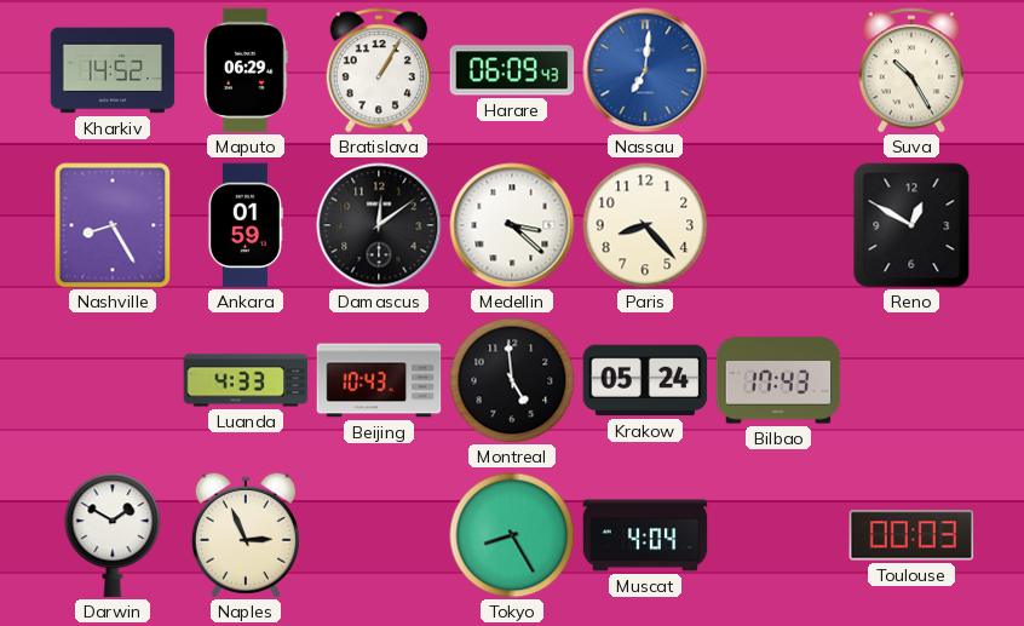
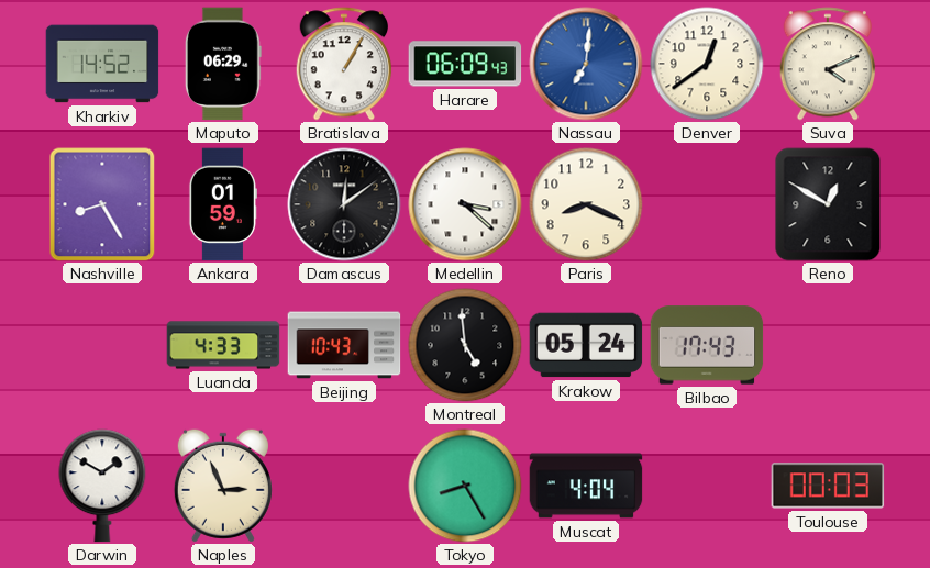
Denver: none -> 12:39 (707, 64)
Suva: 10:25 -> 4:11 (827, 64)
Paris: 8:23 -> 8:19 (586, 204)
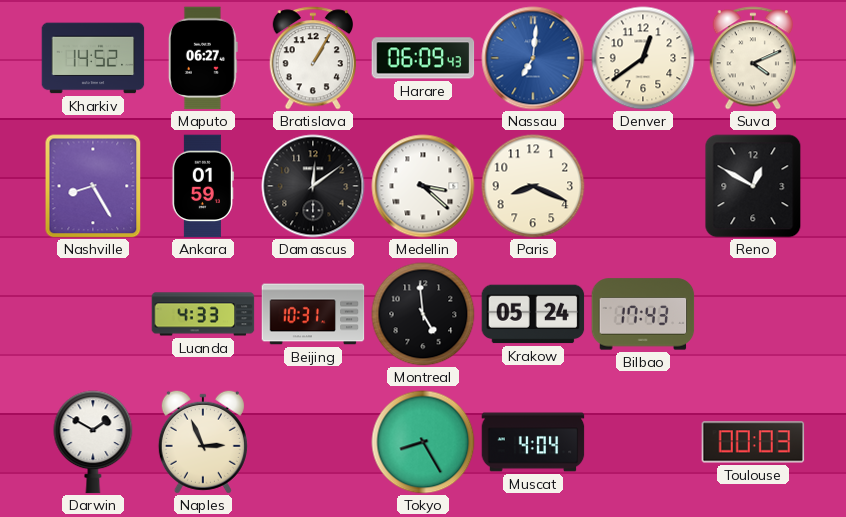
Maputo: 06:29 -> 06:27 (203, 58)
Beijing: 10:43 -> 10:31 (313, 314)
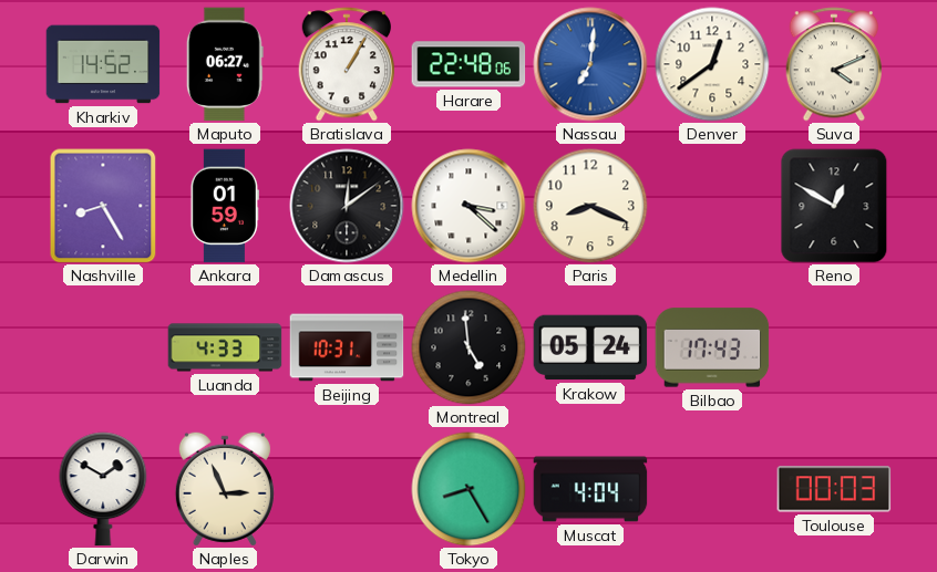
Harare: 06:09 -> 22:48 (469, 64)
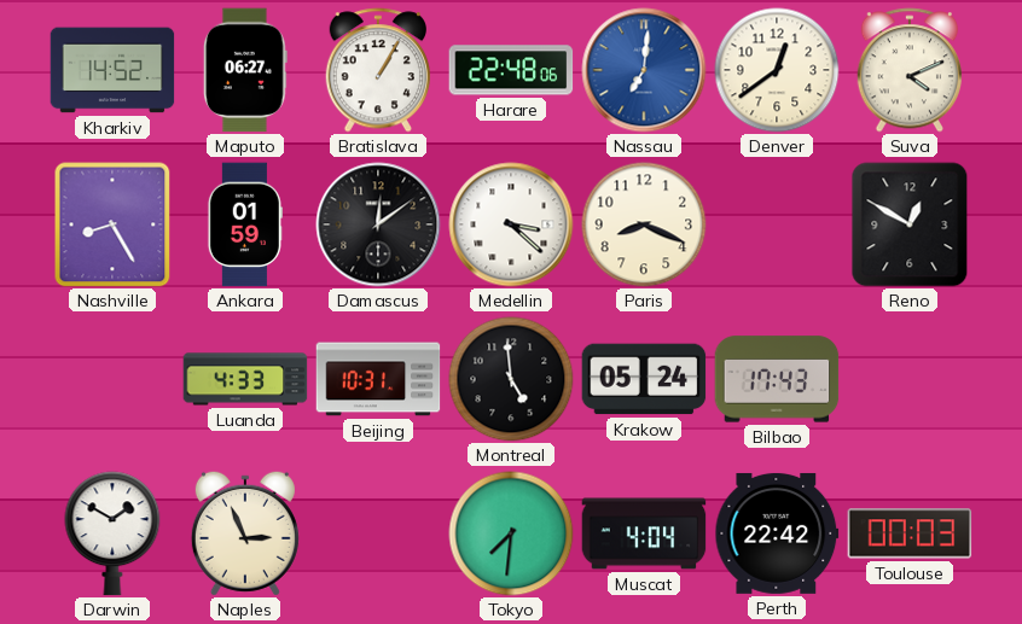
Tokyo: 8:25 -> 7:31 (511, 533)
Perth: none -> 22:42 (777, 533)
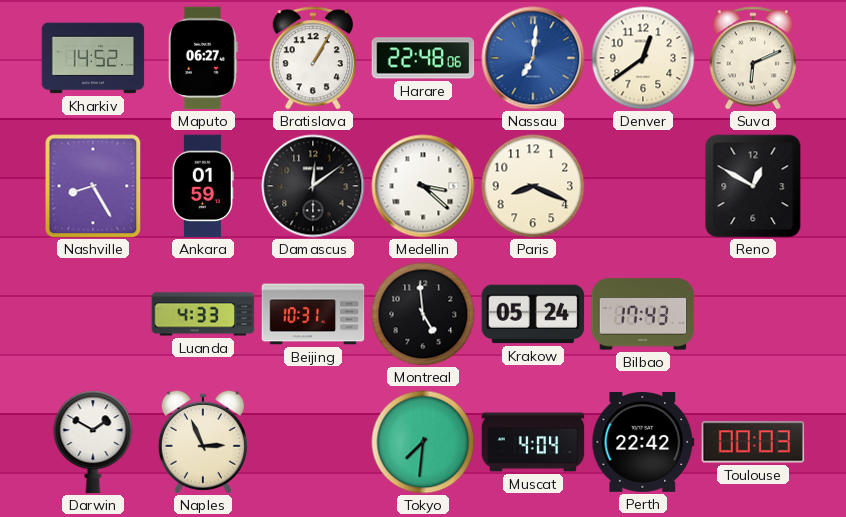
Suva: 4:11 -> 6:11 (752, 58)
